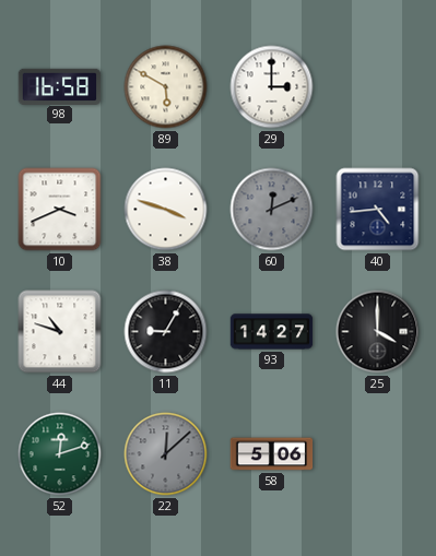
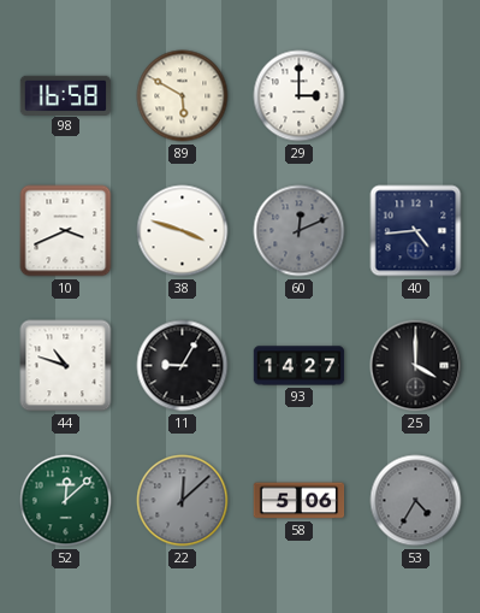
52: 12:12 -> 12:08 (66, 501)
53: none -> 4:35 (416, 501)
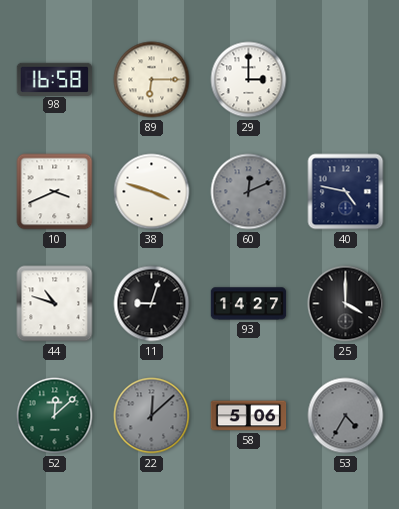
89: 5:50 -> 6:15 (152, 80)
40: 4:44 -> 4:47 (346, 192)
11: 9:05 -> 9:03 (152, 304)
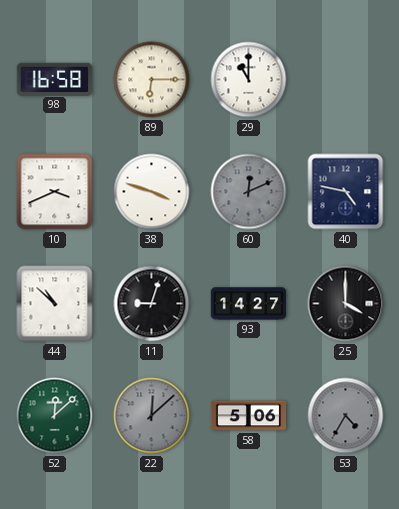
29: 3:00 -> 11:00 (249, 80)
44: 10:48 -> 10:52 (55, 304)
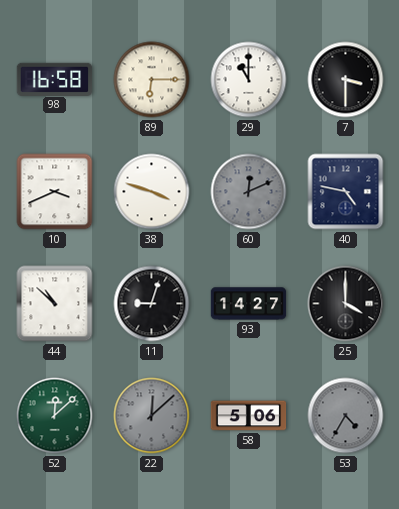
7: none -> 3:30 (346, 80)
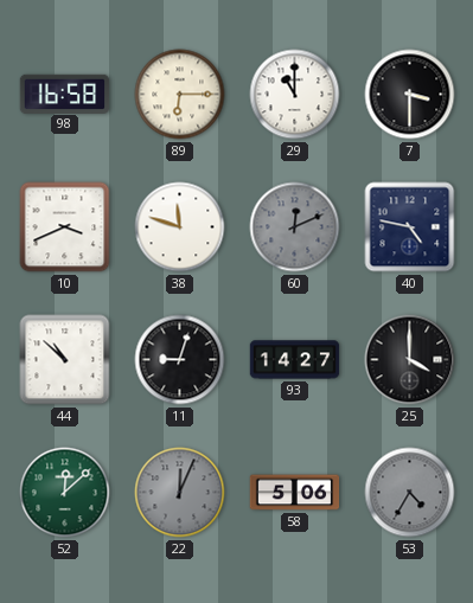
38: 3:48 -> 11:48 (180, 227)
22: 12:08 -> 12:04 (180, 493)
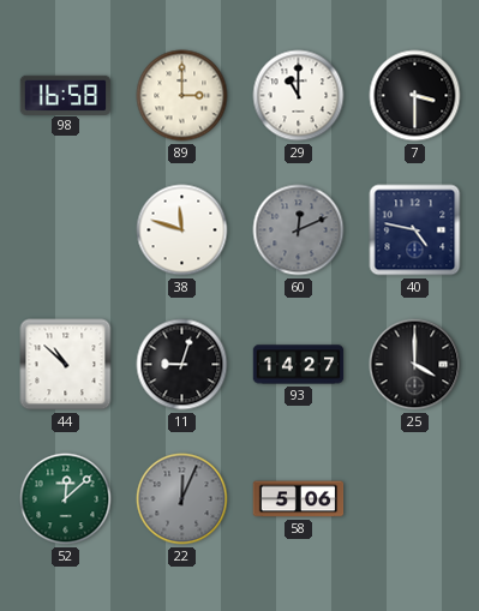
89: 6:15 -> 3:00 (182, 96)
10: 3:41 -> none (65, 227)
53: 4:35 -> none (410, 493)
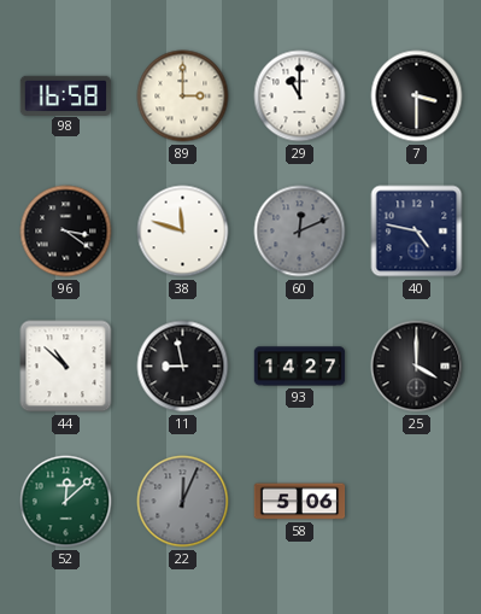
96: none -> 3:21 (66, 232)
11: 9:03 -> 8:58 (183, 367)
